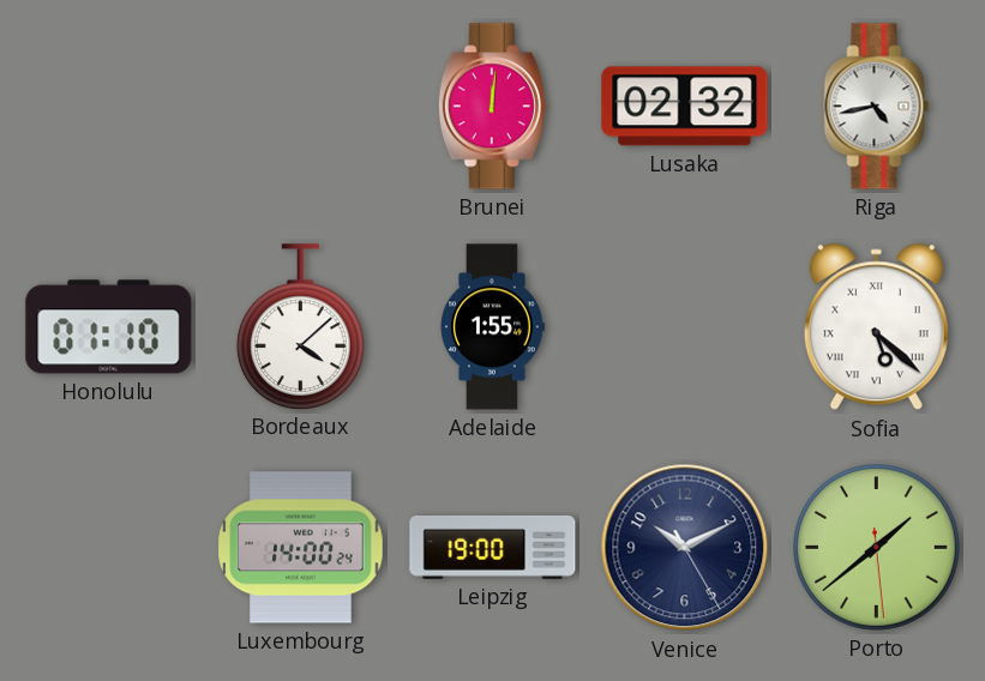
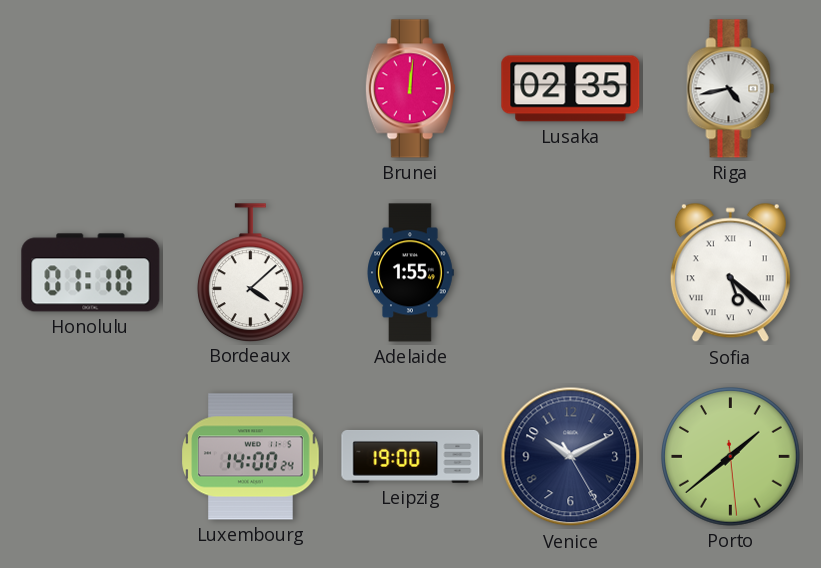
Lusaka: 02:32 -> 02:35 (571, 89)
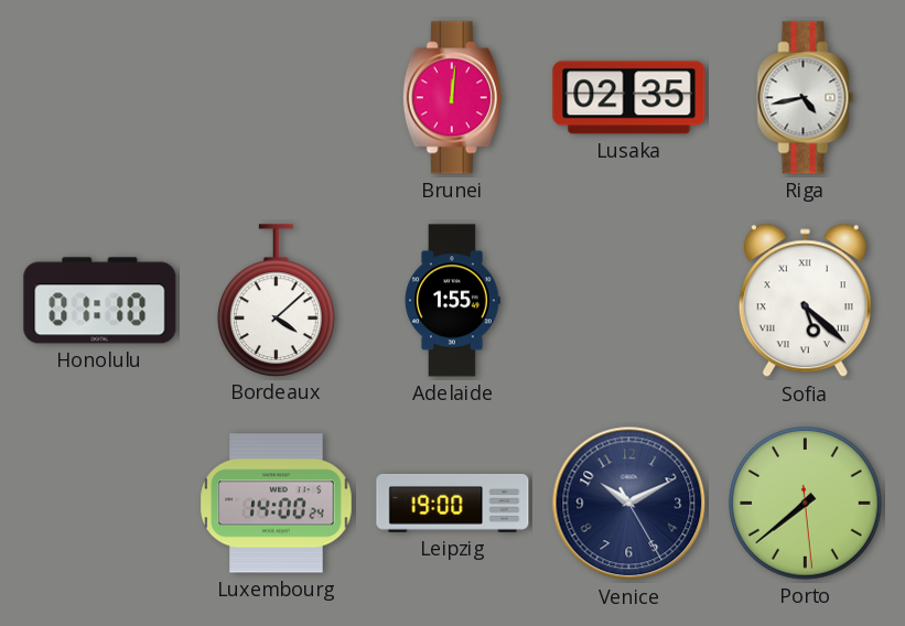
Porto: 1:38 -> 7:38 (806, 504)
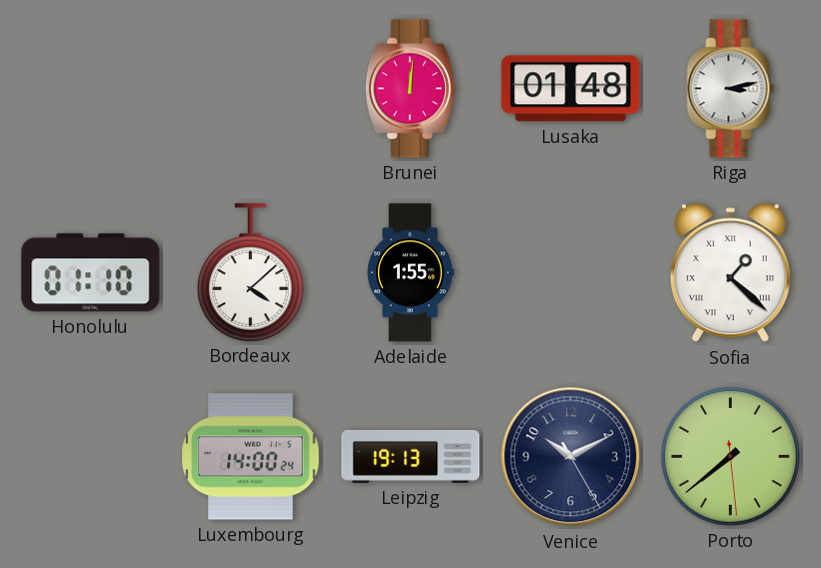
Lusaka: 02:35 -> 01:48 (571, 89)
Riga: 4:43 -> 3:13 (731, 89)
Sofia: 5:22 -> 1:22 (730, 273)
Leipzig: 19:00 -> 19:13 (411, 456)
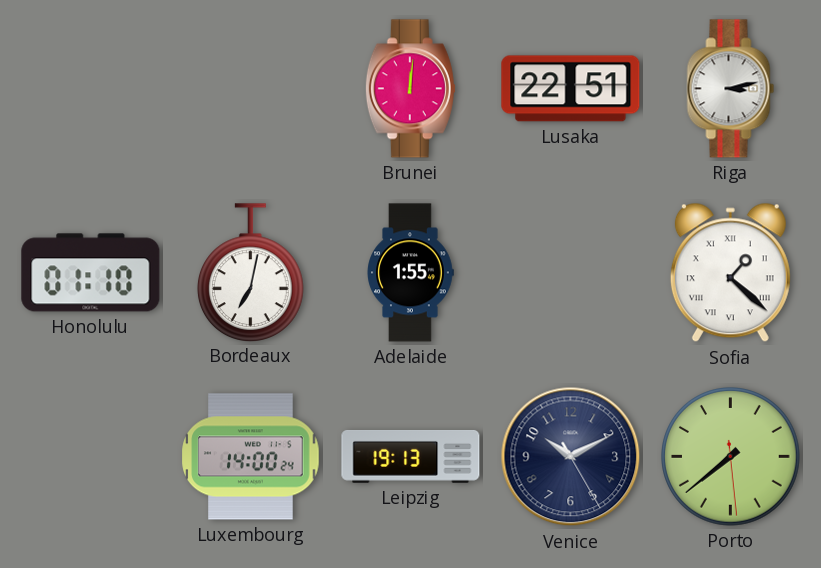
Lusaka: 01:48 -> 22:51 (571, 89)
Bordeaux: 4:08 -> 7:02 (250, 272)
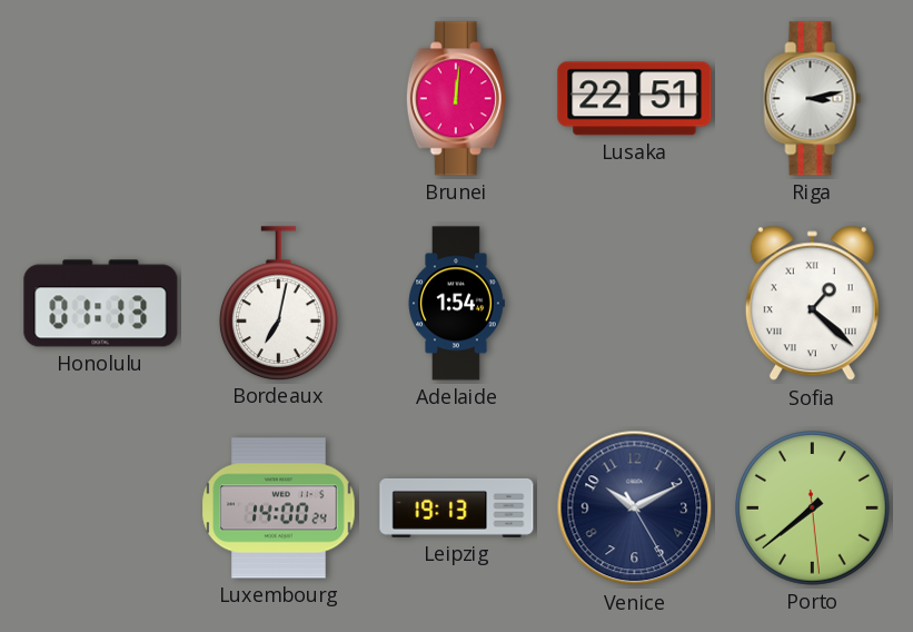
Honolulu: 01:10 -> 01:13 (101, 304)
Adelaide: 1:55 -> 1:54 (456, 304)
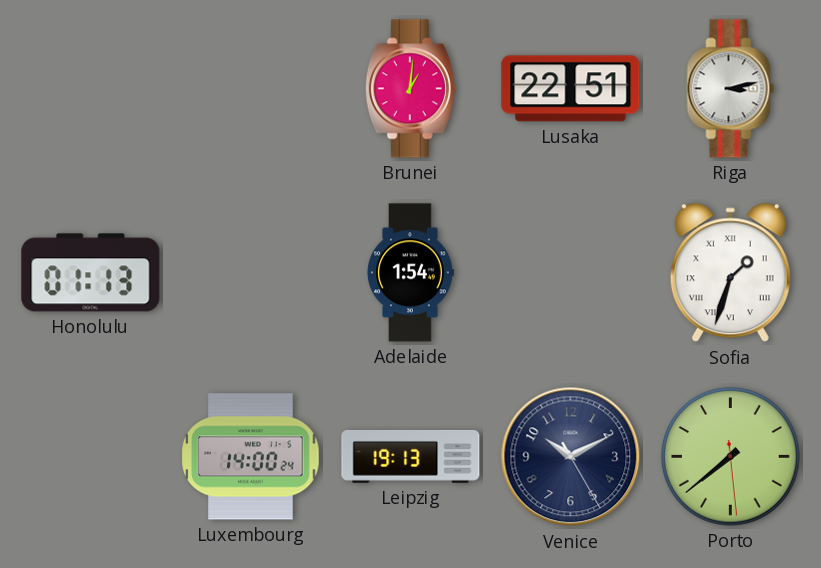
Brunei: 12:01 -> 1:01 (410, 89)
Bordeaux: 7:02 -> none (278, 303)
Sofia: 1:22 -> 1:33 (730, 273)
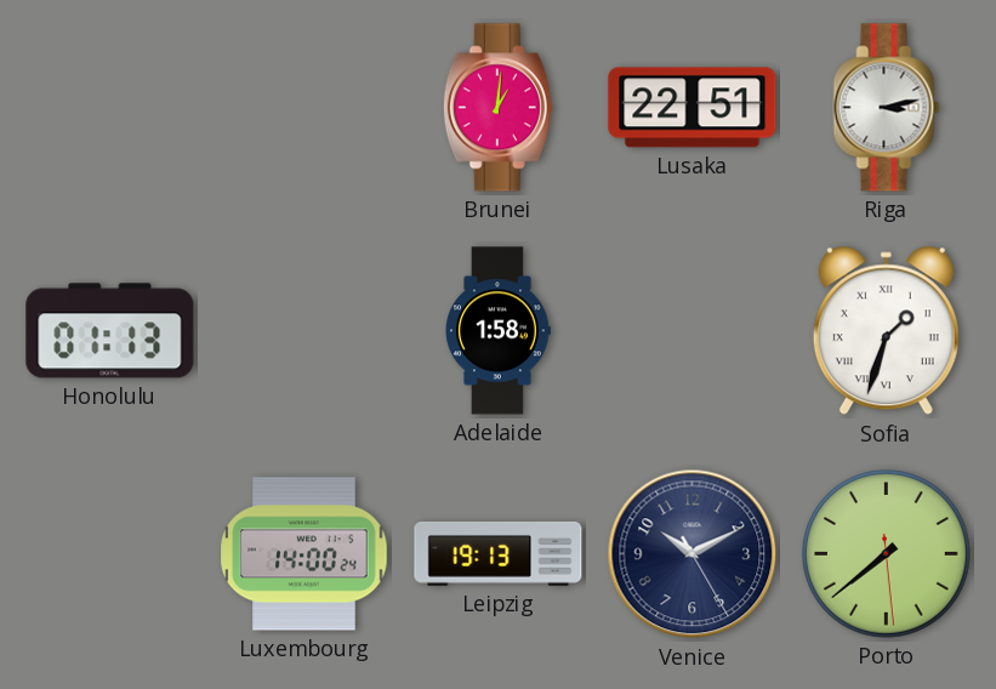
Adelaide: 1:54 -> 1:58 (497, 331)
